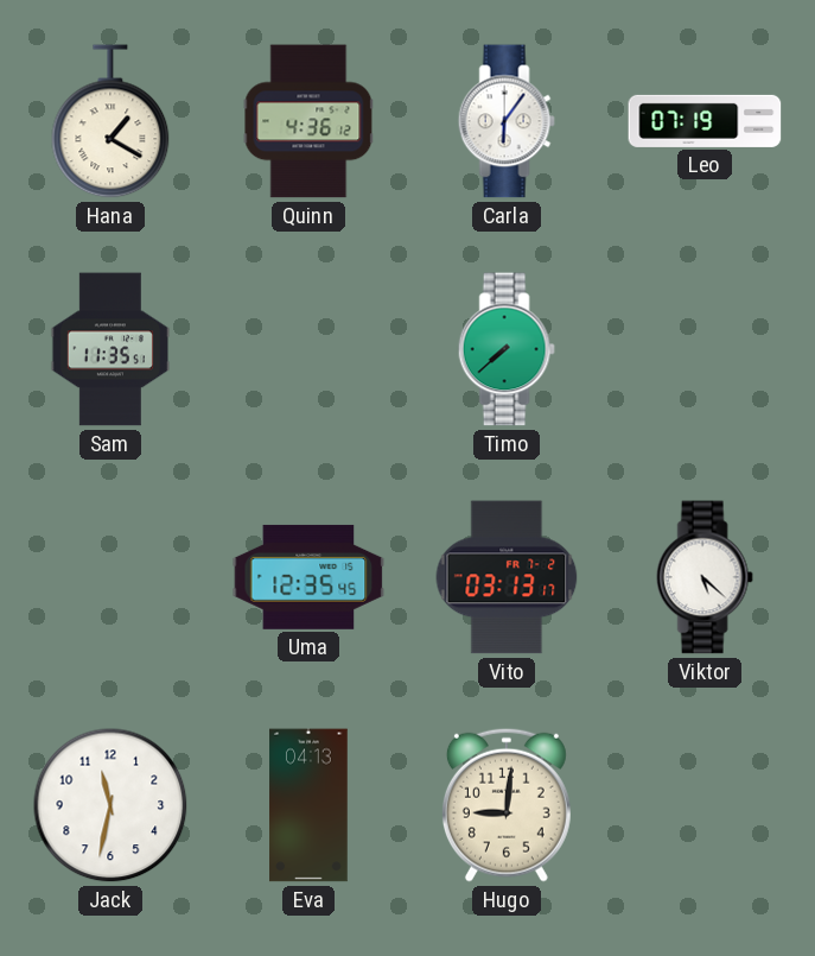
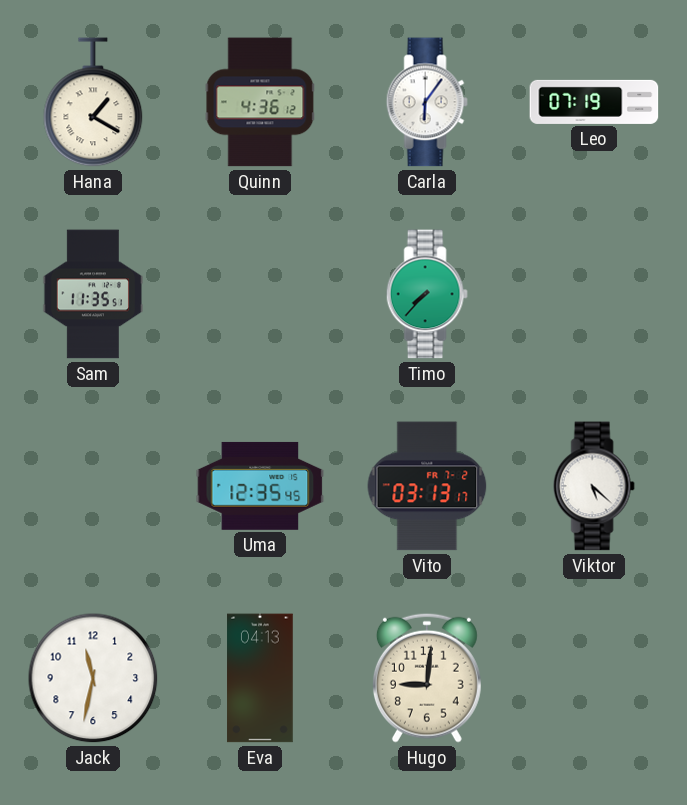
Timo: 7:38 -> 7:37 (427, 294)
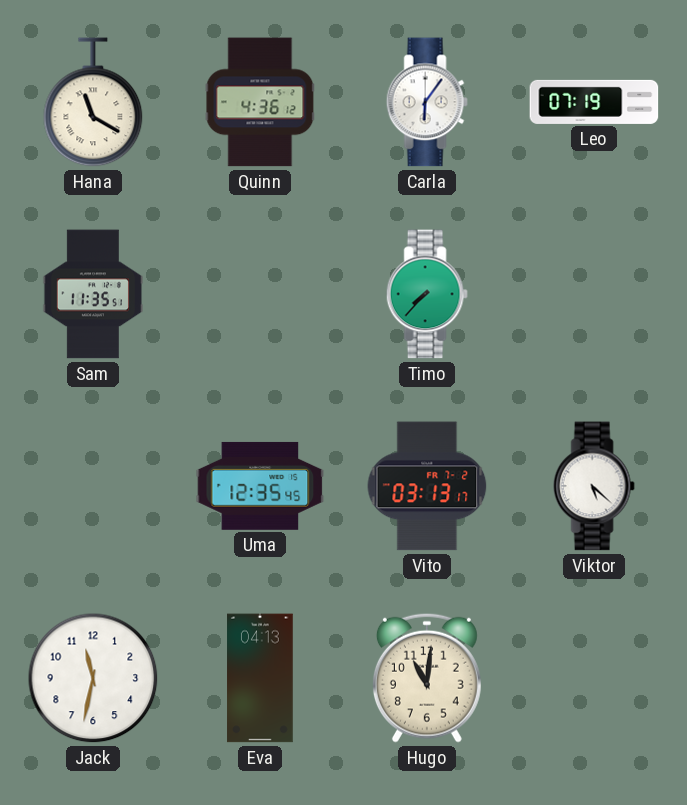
Hana: 1:20 -> 11:20 (93, 102)
Hugo: 9:01 -> 11:01 (427, 678)
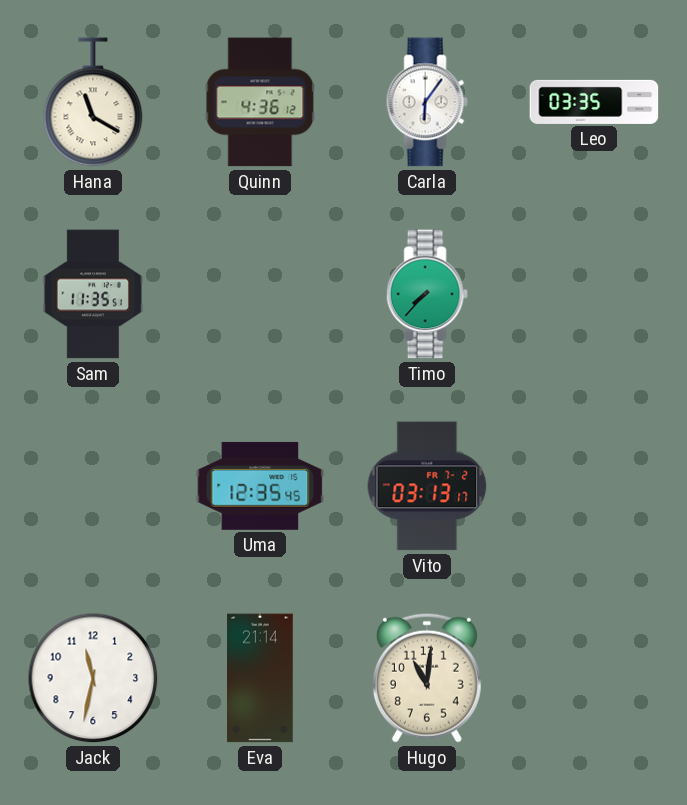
Leo: 07:19 -> 03:35 (594, 102)
Viktor: 5:22 -> none (594, 486)
Eva: 04:13 -> 21:14 (260, 678)
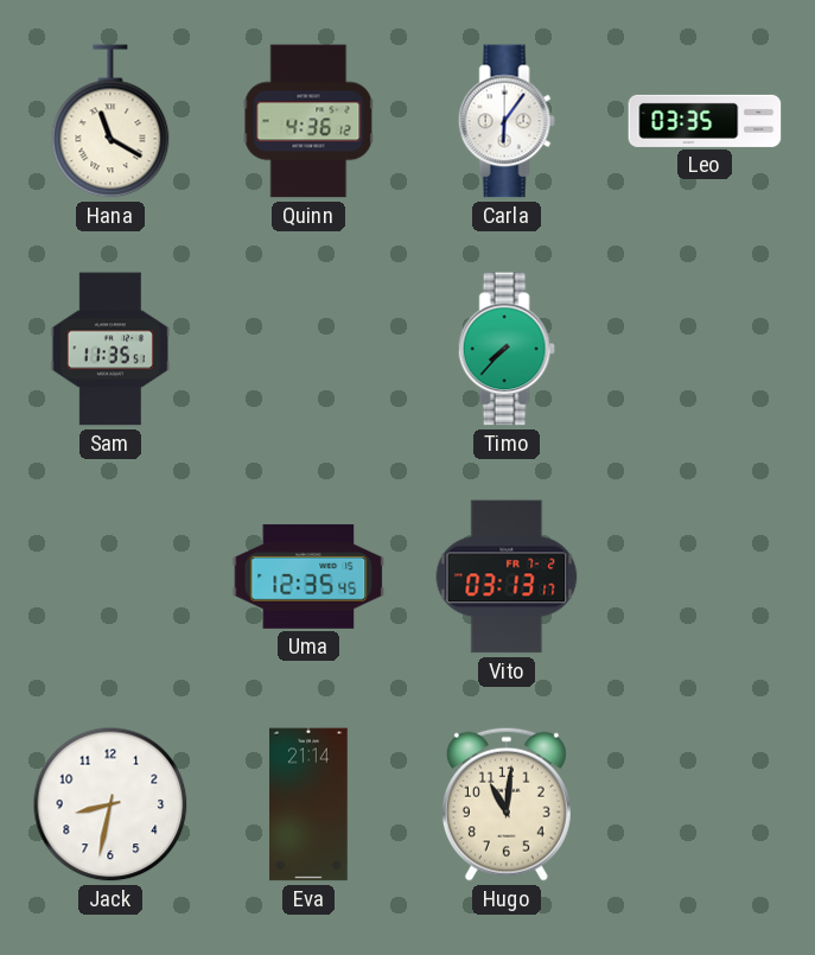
Jack: 11:32 -> 8:32 (110, 804)
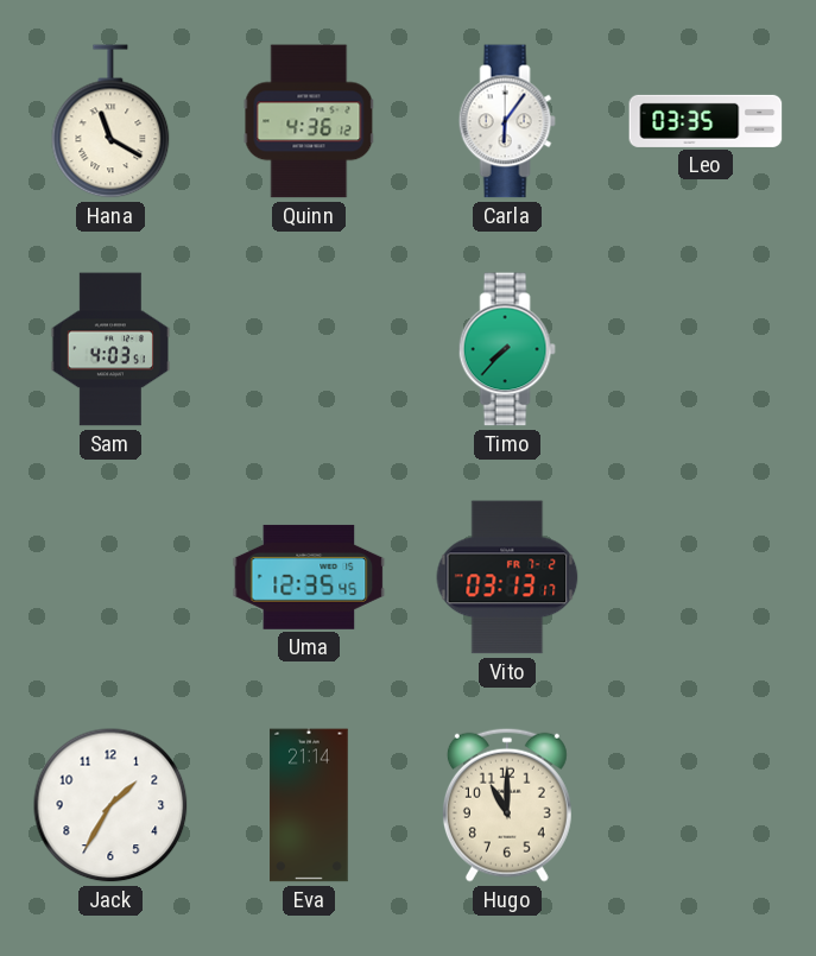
Sam: 11:35 -> 4:03 (110, 349)
Jack: 8:32 -> 1:35 (110, 805)
Hugo: 11:01 -> 11:00 (507, 805)
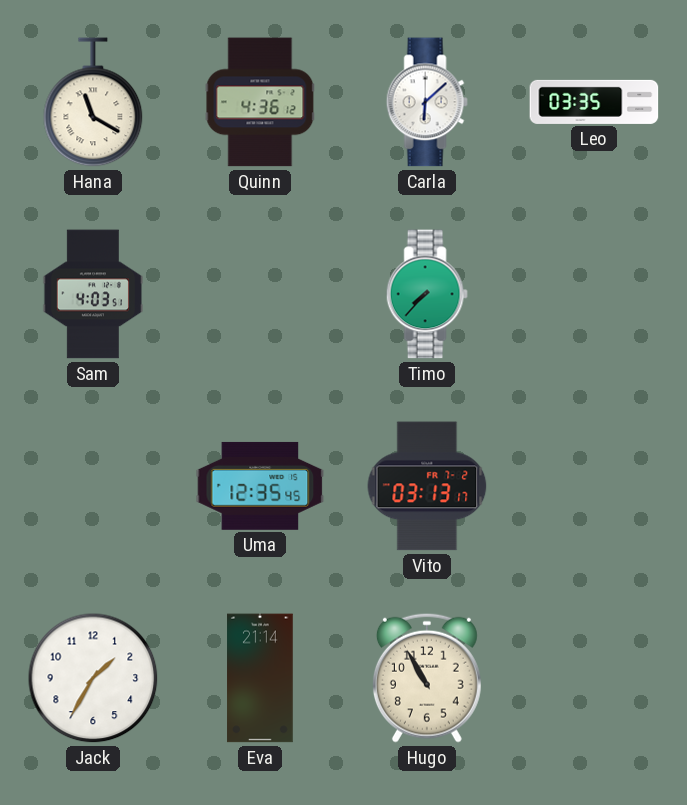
Carla: 6:06 -> 6:08 (427, 102)
Hugo: 11:00 -> 10:55 (427, 678)
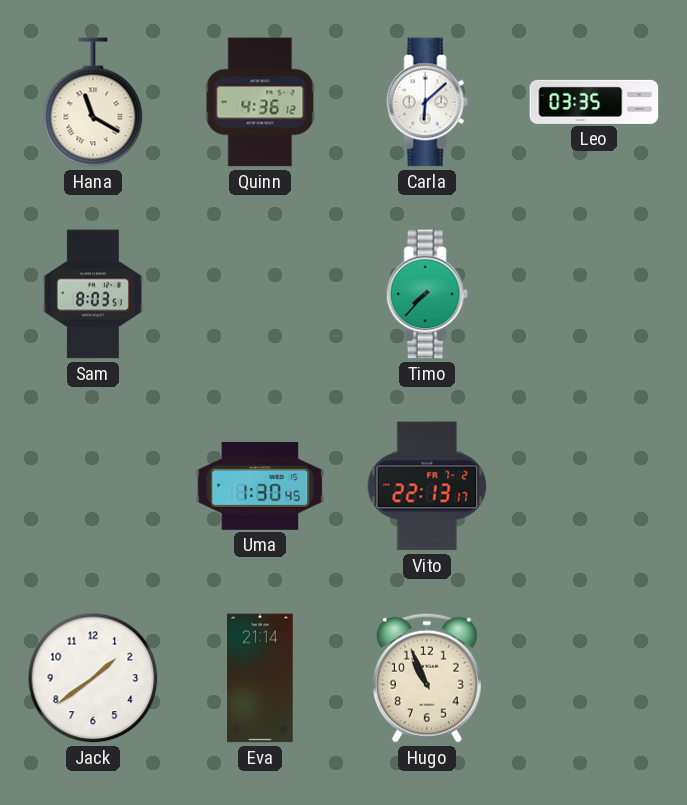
Sam: 4:03 -> 8:03 (93, 294)
Uma: 12:35 -> 1:30 (260, 486)
Vito: 03:13 -> 22:13 (427, 486)
Jack: 1:35 -> 1:39 (93, 678)
Hugo: 10:55 -> 10:56 (427, 678)
